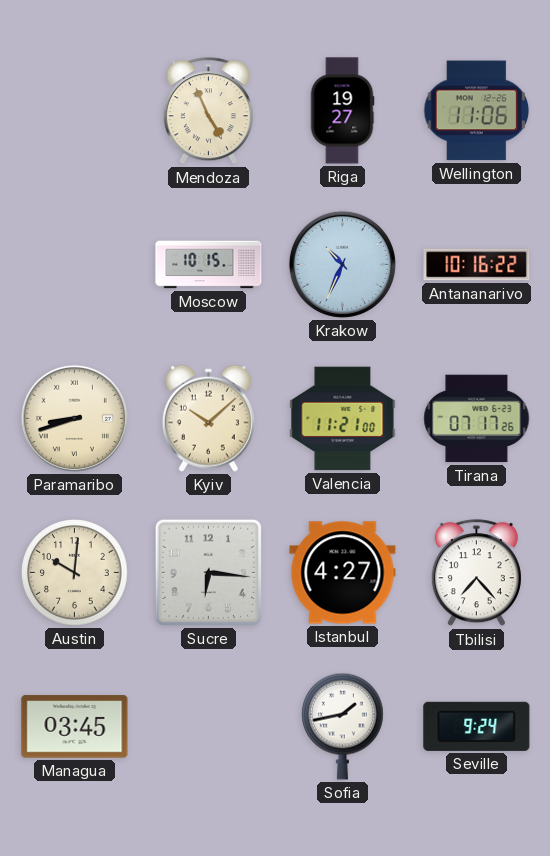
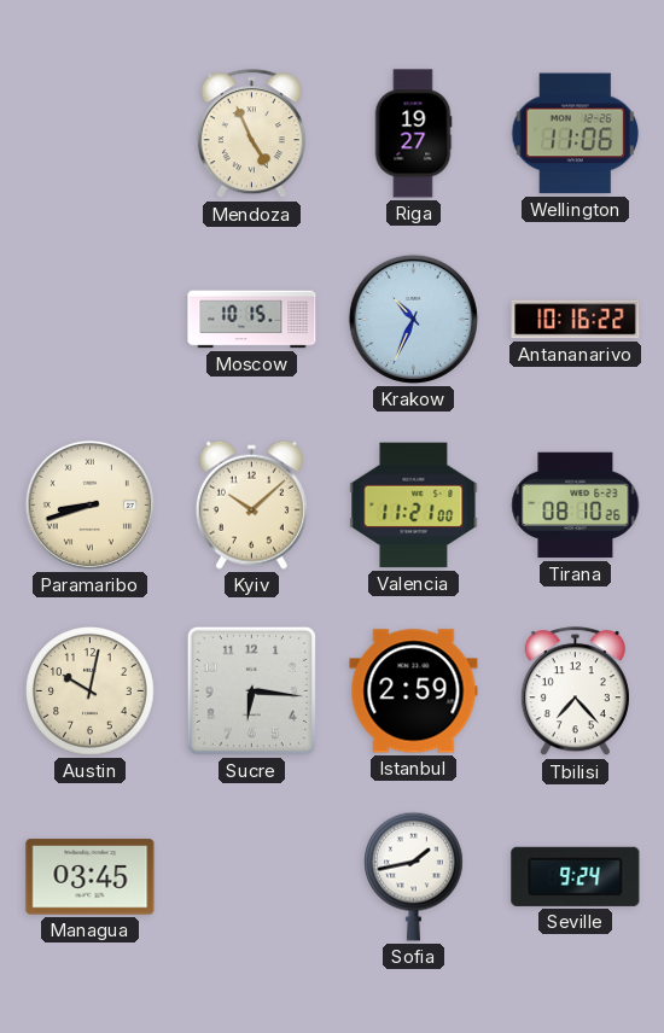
Tirana: 07:17 -> 08:10 (576, 506)
Austin: 10:01 -> 10:02 (91, 691)
Istanbul: 4:27 -> 2:59 (414, 691)
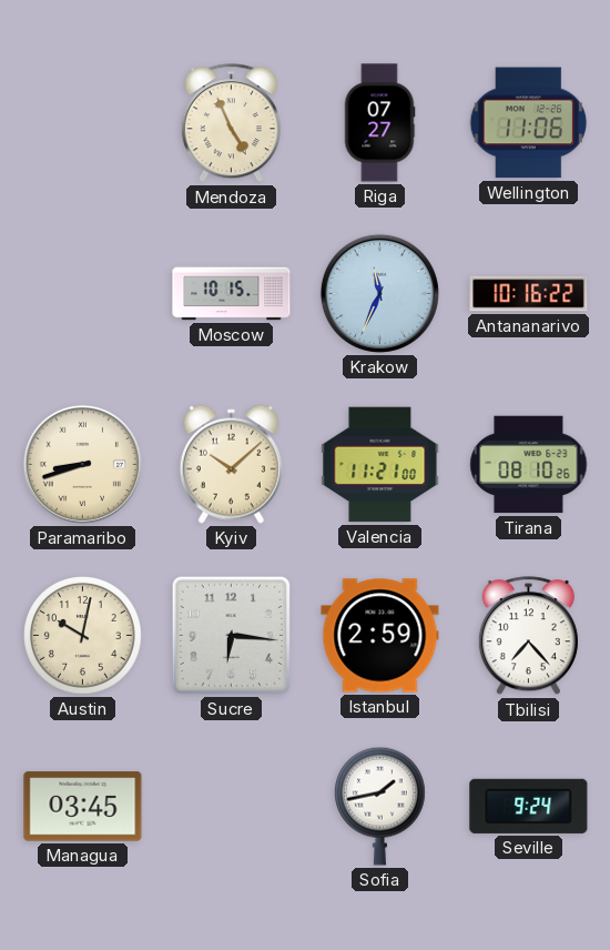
Riga: 19:27 -> 07:27 (379, 123)
Krakow: 10:34 -> 11:34 (379, 293)
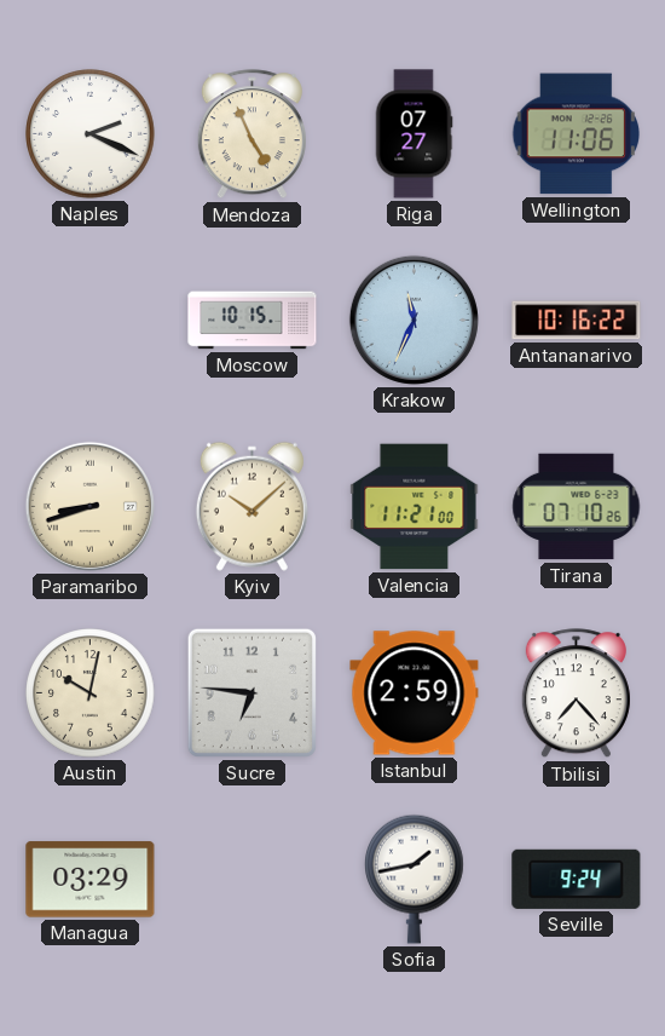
Naples: none -> 2:19 (91, 134)
Tirana: 08:10 -> 07:10 (577, 507)
Sucre: 6:16 -> 6:46 (251, 692)
Managua: 03:45 -> 03:29 (91, 880)
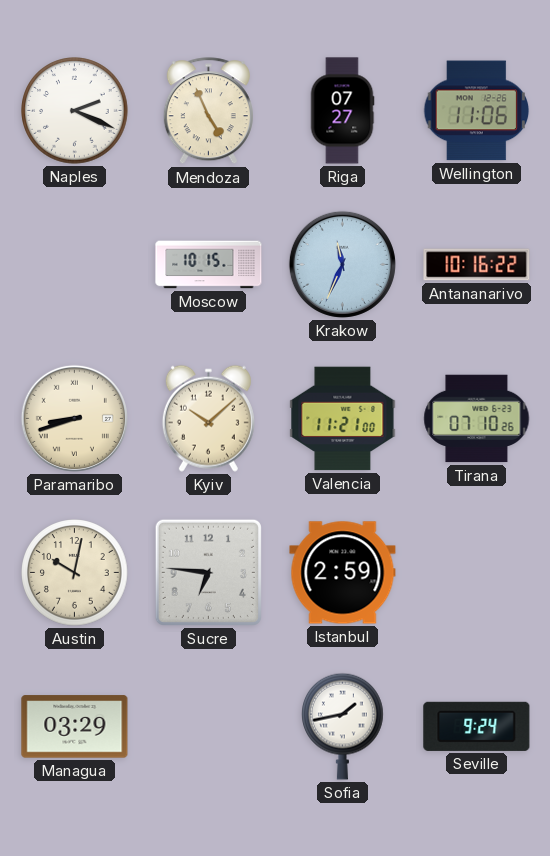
Tbilisi: 7:23 -> none (576, 693)
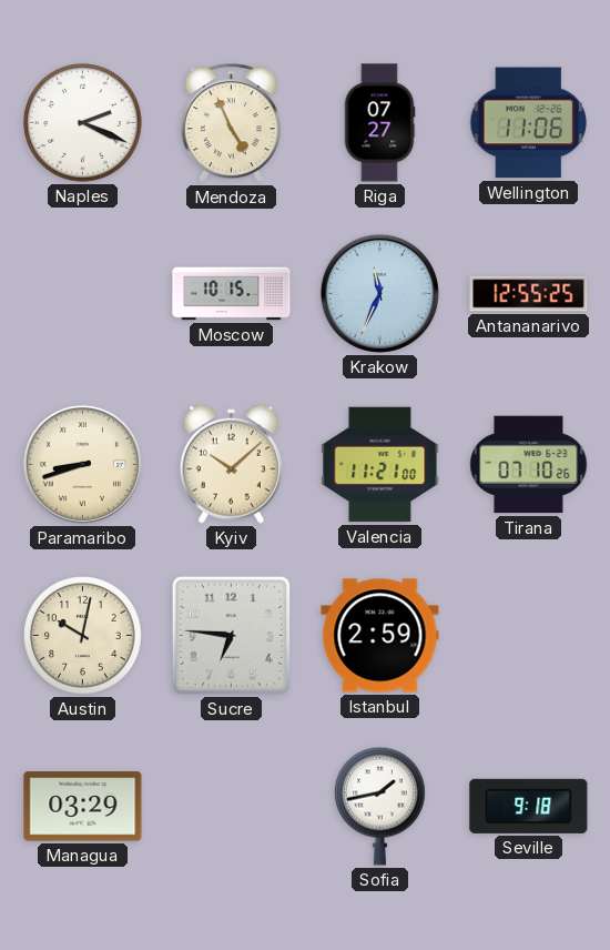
Antananarivo: 10:16 -> 12:55 (529, 294)
Seville: 9:24 -> 9:18 (529, 806)
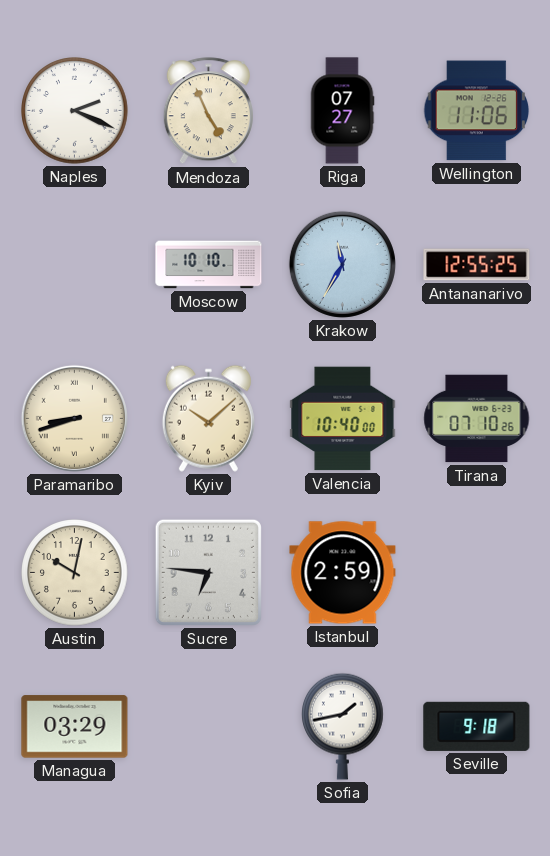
Moscow: 10:15 -> 10:10 (209, 265)
Krakow: 11:34 -> 11:35 (342, 264)
Valencia: 11:21 -> 10:40 (343, 419)
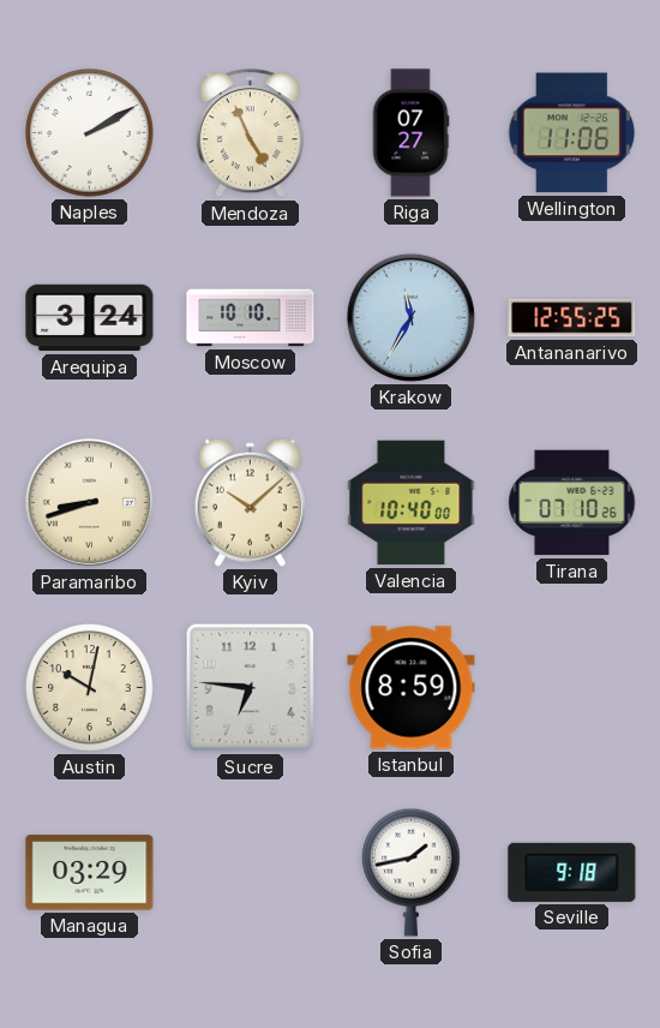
Naples: 2:19 -> 2:10 (90, 133)
Arequipa: none -> 3:24 (90, 318)
Istanbul: 2:59 -> 8:59 (412, 688)
